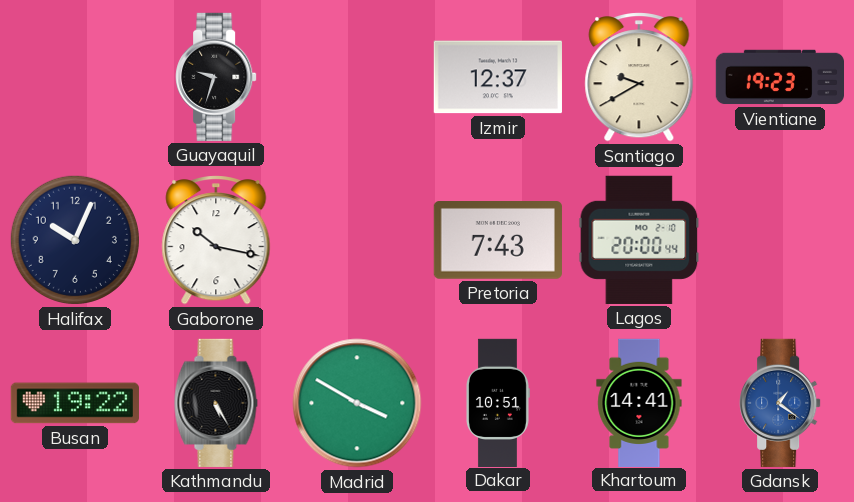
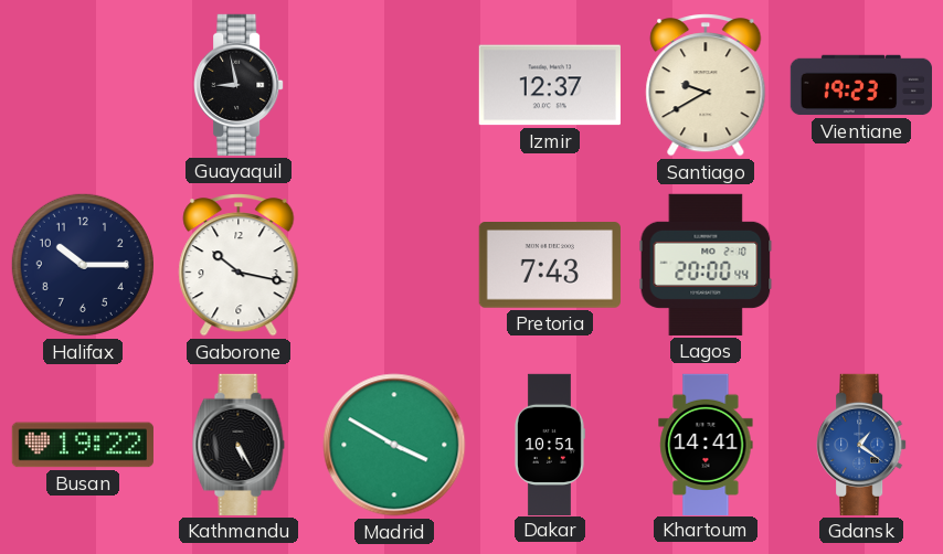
Guayaquil: 9:33 -> 8:58 (239, 85)
Halifax: 10:04 -> 10:15 (83, 265)
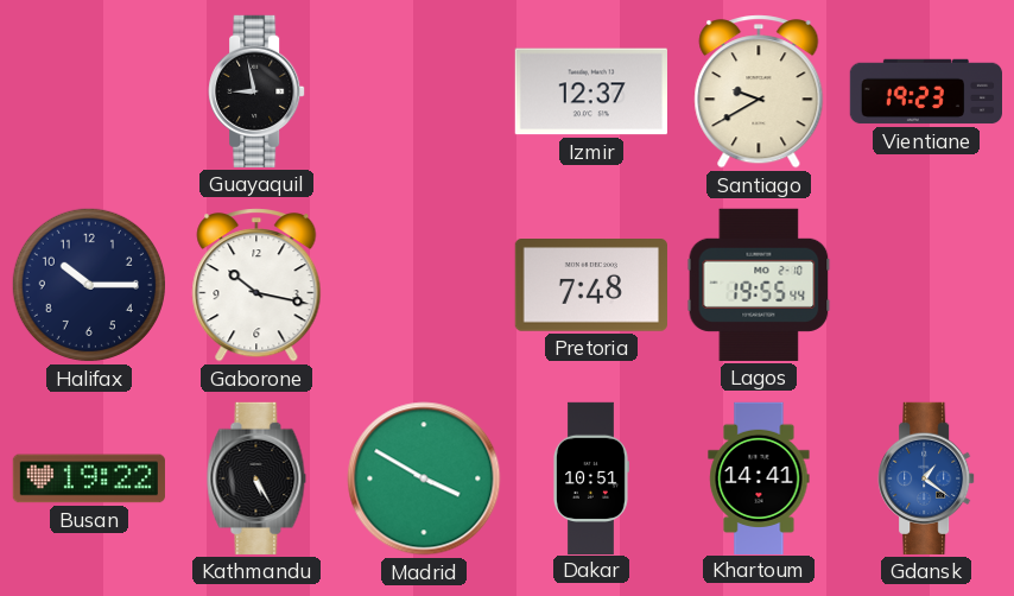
Pretoria: 7:43 -> 7:48 (591, 286)
Lagos: 20:00 -> 19:55 (759, 285)
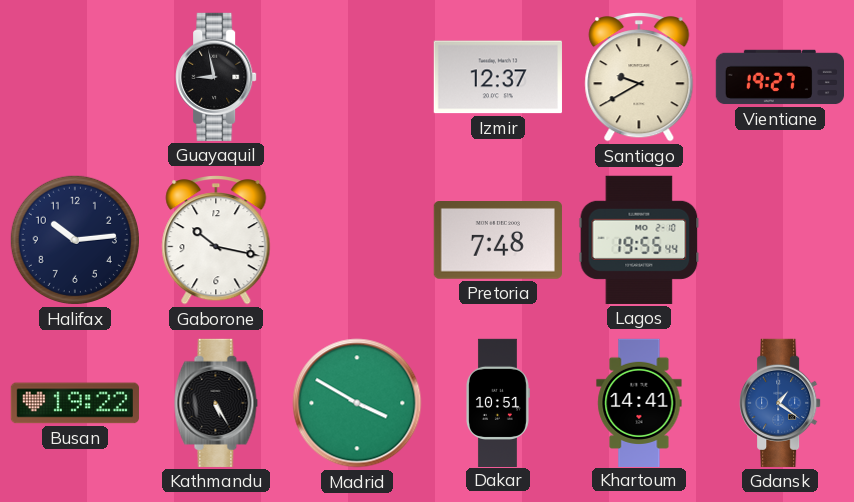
Vientiane: 19:23 -> 19:27 (779, 77)
Halifax: 10:15 -> 10:14 (75, 240)
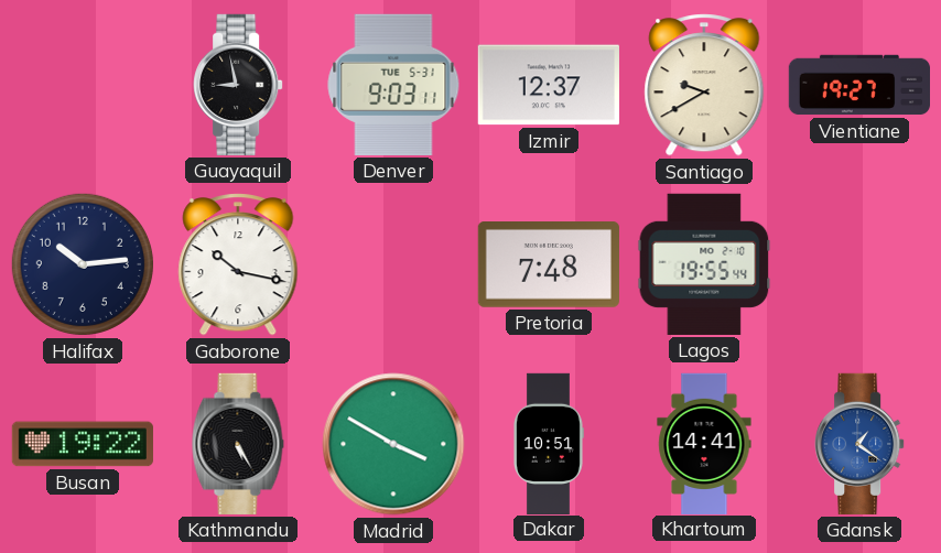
Denver: none -> 9:03 (393, 85)
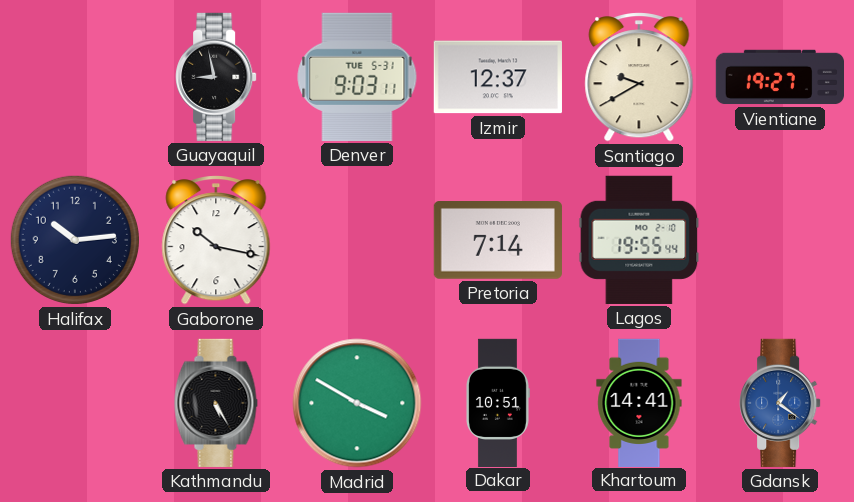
Pretoria: 7:48 -> 7:14 (498, 241)
Busan: 19:22 -> none (82, 444)
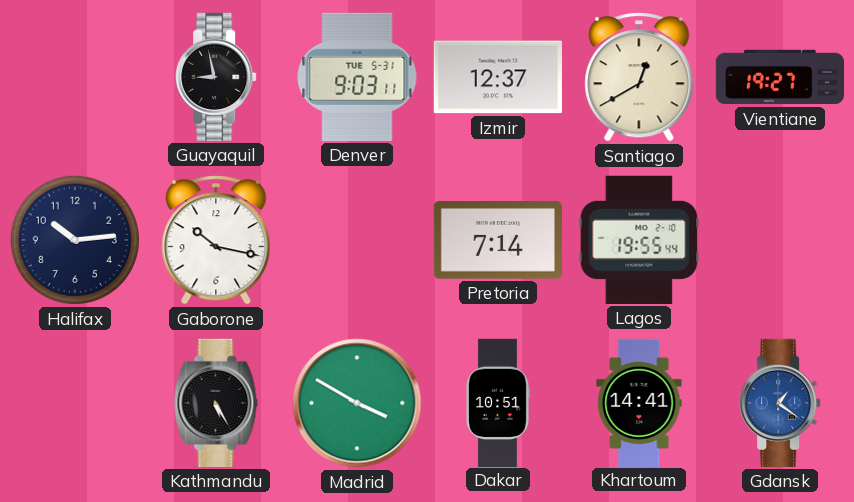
Santiago: 9:40 -> 12:40 (639, 77)
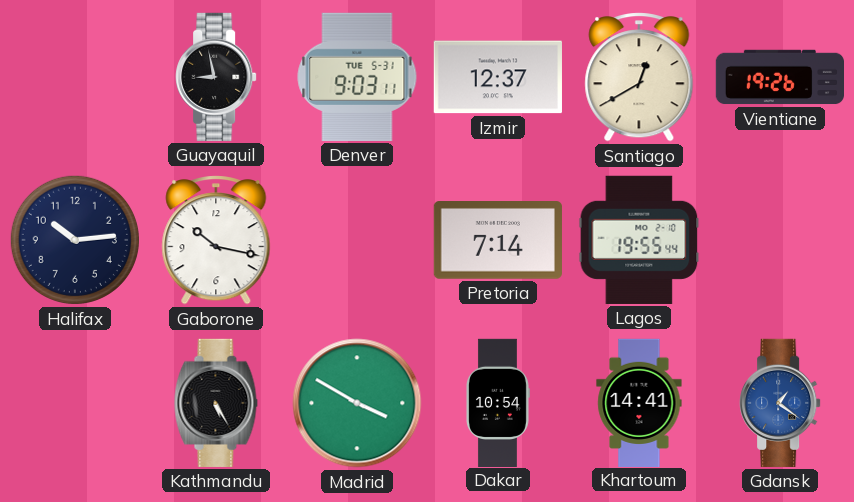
Vientiane: 19:27 -> 19:26 (779, 77)
Dakar: 10:51 -> 10:54 (498, 402)
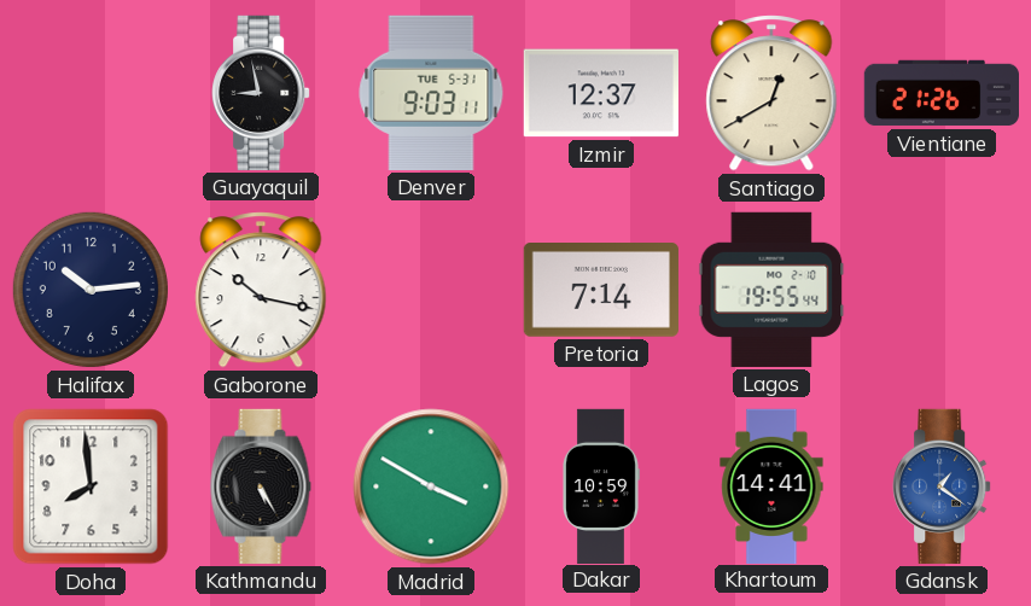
Vientiane: 19:26 -> 21:26 (940, 93)
Doha: none -> 7:59 (91, 486)
Dakar: 10:54 -> 10:59 (601, 485)
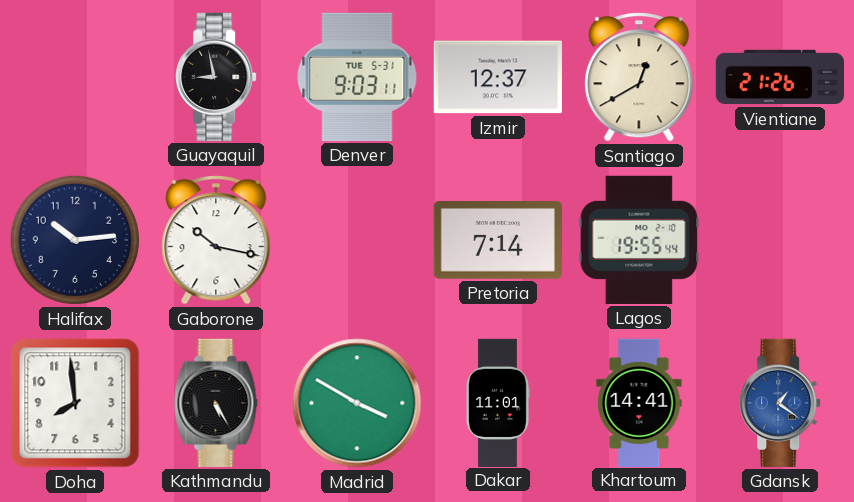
Dakar: 10:59 -> 11:01 (498, 402)
